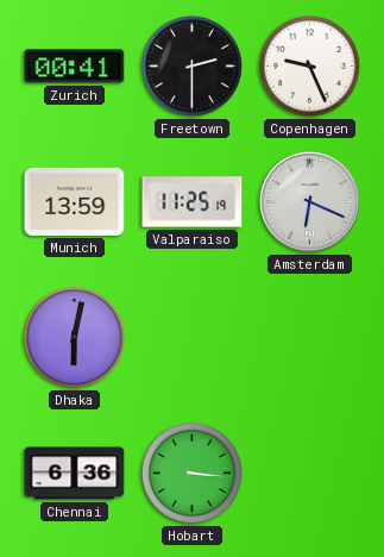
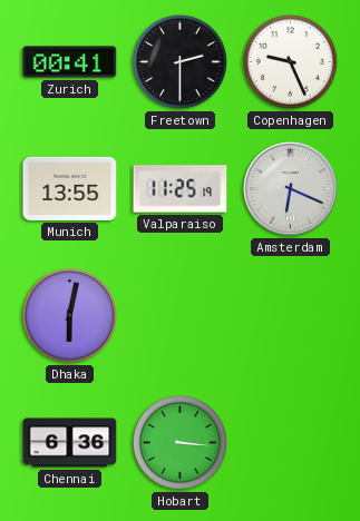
Munich: 13:59 -> 13:55 (70, 188)
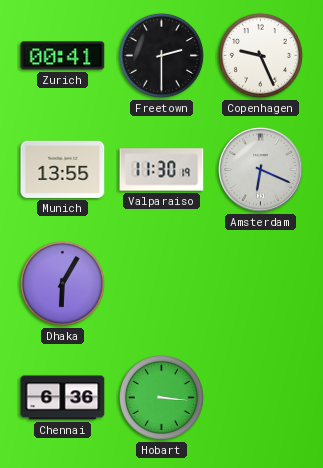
Valparaiso: 11:25 -> 11:30 (162, 170)
Dhaka: 6:02 -> 6:05 (62, 283)
